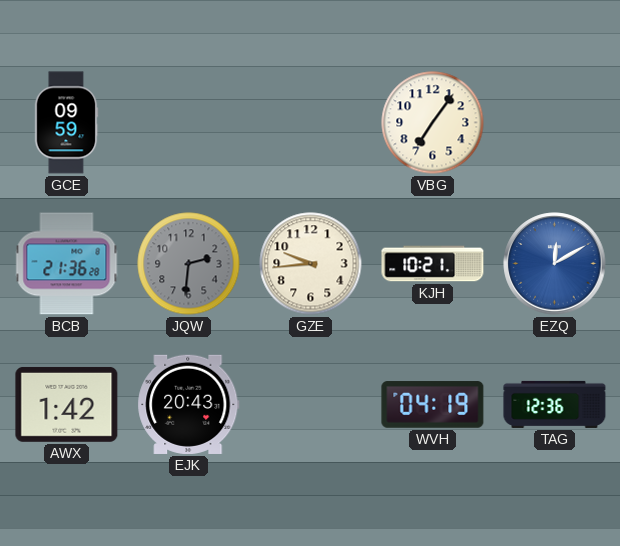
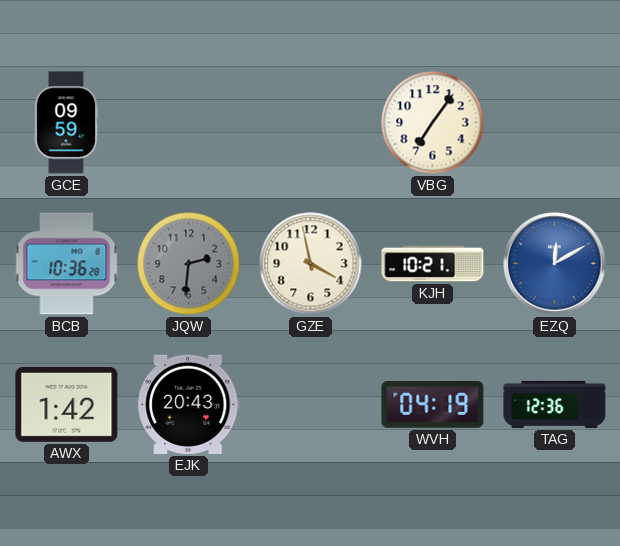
BCB: 21:36 -> 10:36 (67, 264)
GZE: 9:44 -> 3:58 (311, 264)
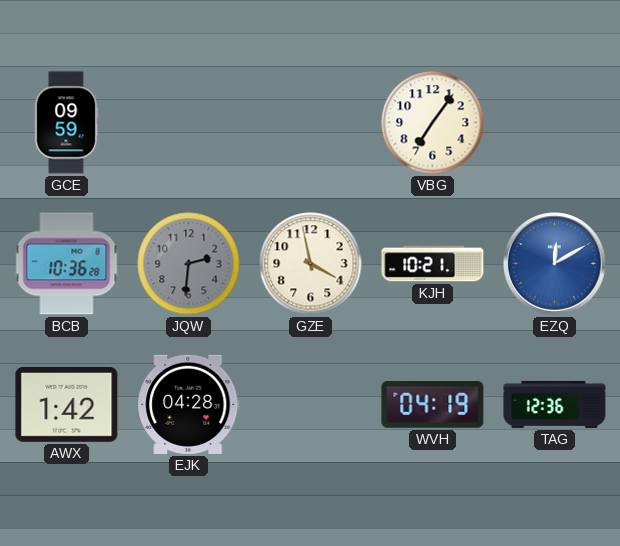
EJK: 20:43 -> 04:28 (189, 404)
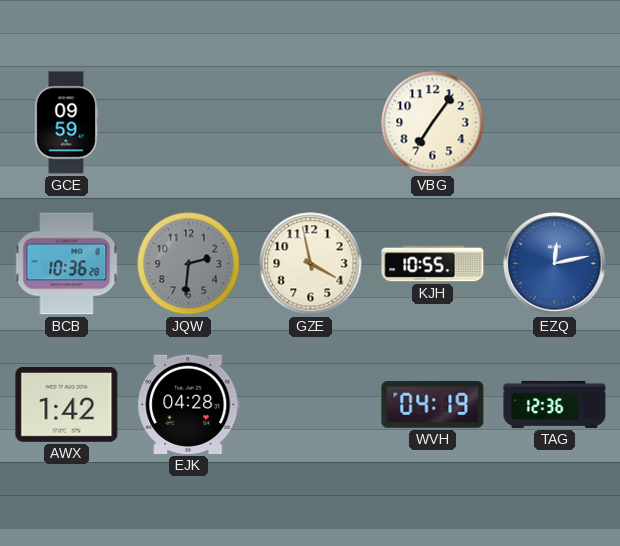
KJH: 10:21 -> 10:55 (433, 264)
EZQ: 12:10 -> 12:13 (555, 264)
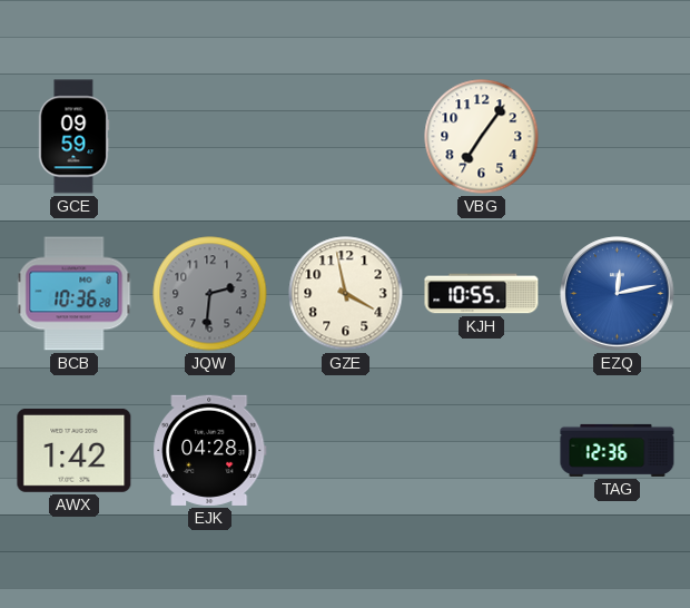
WVH: 04:19 -> none (433, 405)
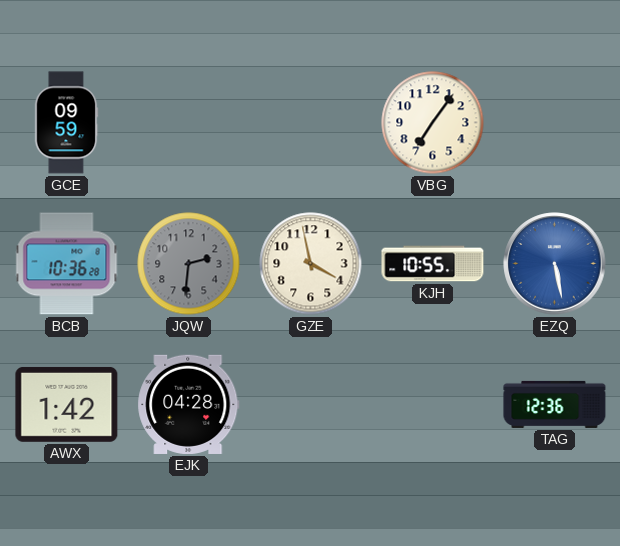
EZQ: 12:13 -> 5:28 (555, 264)
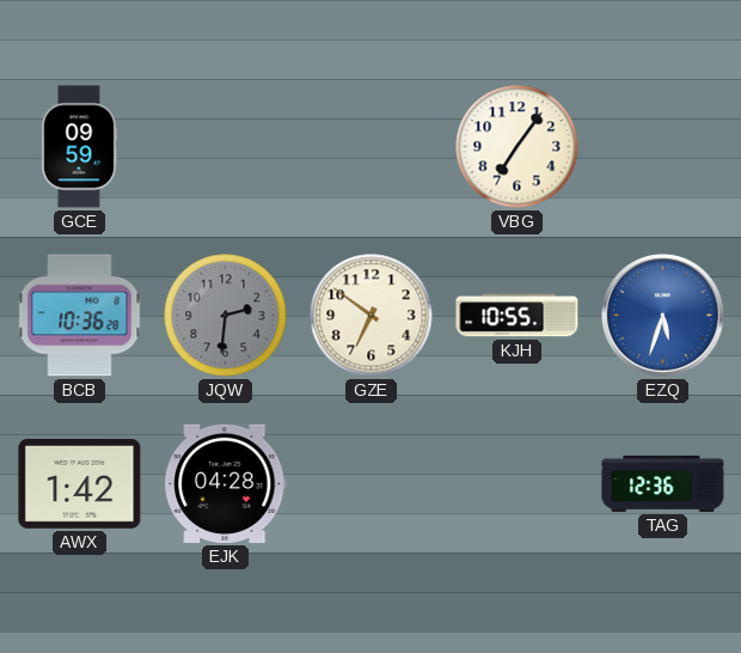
GZE: 3:58 -> 6:51 (372, 316)
EZQ: 5:28 -> 5:33 (663, 316)
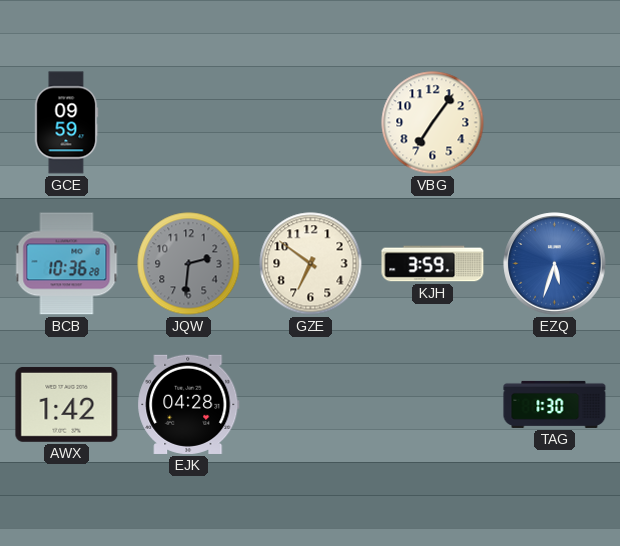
KJH: 10:55 -> 3:59 (433, 264)
TAG: 12:36 -> 1:30 (555, 404)
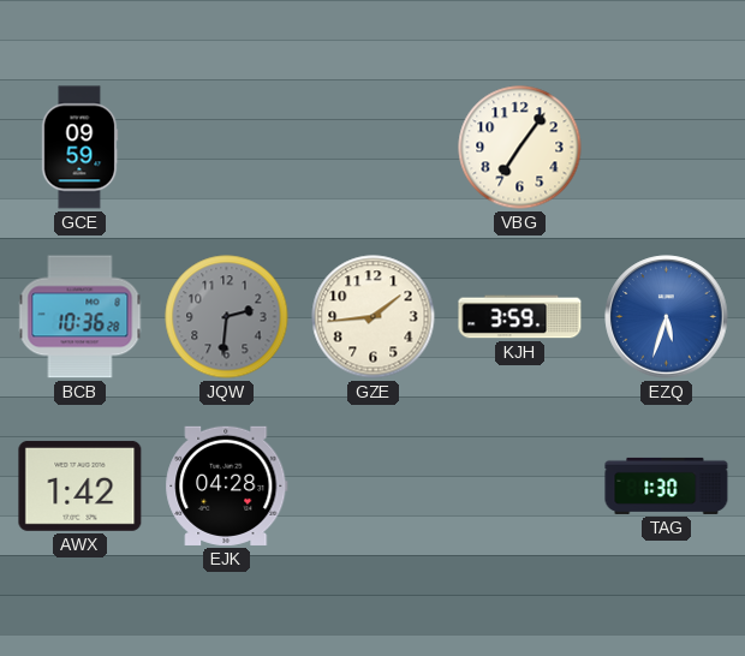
GZE: 6:51 -> 1:44 (374, 317)
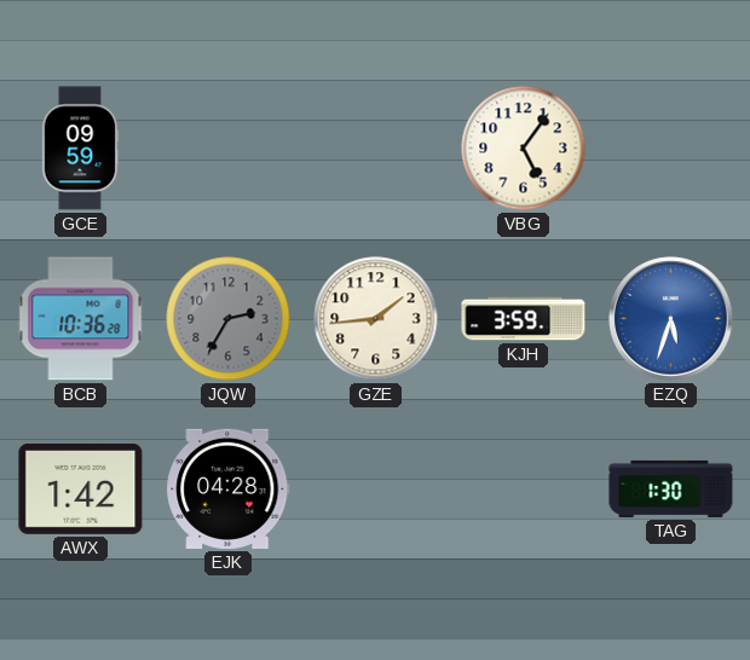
VBG: 7:06 -> 5:06 (524, 149)
JQW: 2:31 -> 2:35 (229, 319)
